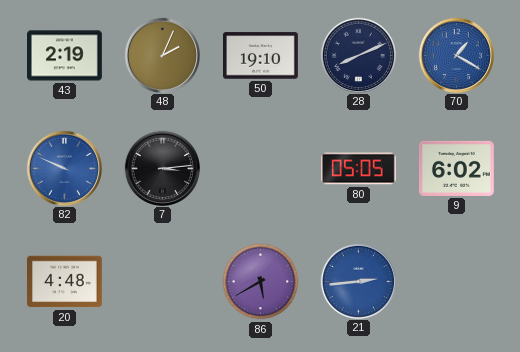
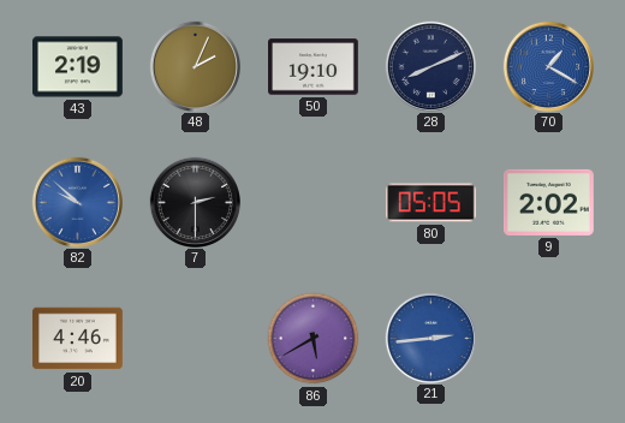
82: 9:49 -> 9:52 (77, 202)
7: 3:14 -> 2:30 (195, 202)
9: 6:02 -> 2:02 (549, 202)
20: 4:48 -> 4:46 (78, 339)
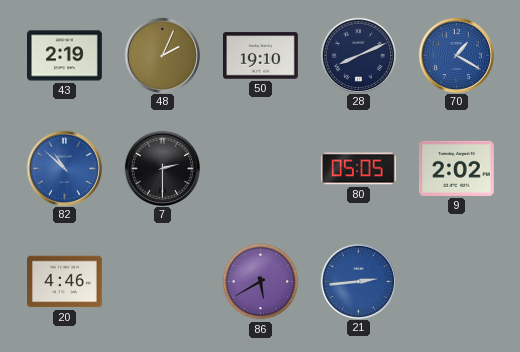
82: 9:52 -> 10:52 (64, 168)
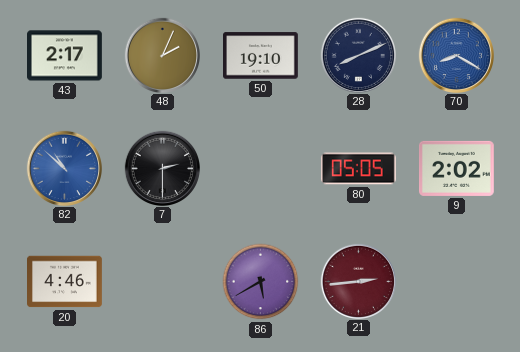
43: 2:19 -> 2:17 (65, 56)
70: 1:20 -> 8:20 (456, 55)
21 dial: blue -> burgundy (358, 281)
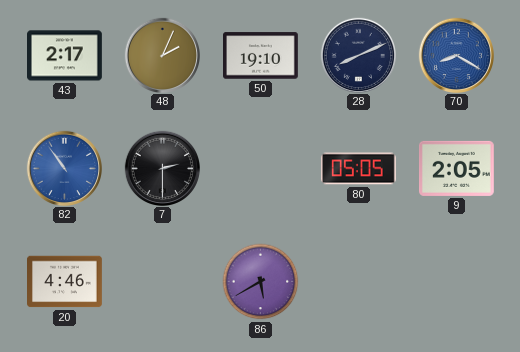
82: 10:52 -> 10:54 (64, 168)
9: 2:02 -> 2:05 (457, 168)
21: 2:44 -> none (358, 281)
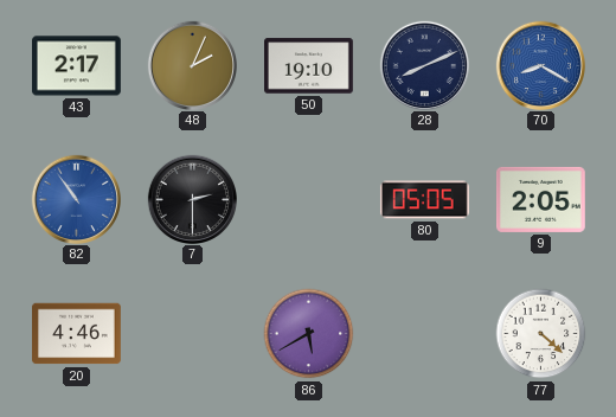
77: none -> 4:22 (541, 334)
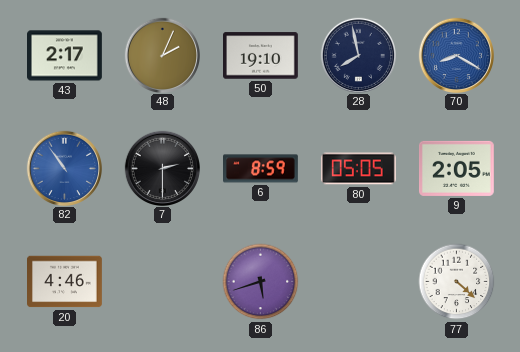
28: 8:11 -> 7:58 (358, 55)
6: none -> 8:59 (261, 169)
86: 5:40 -> 5:42 (261, 282)
